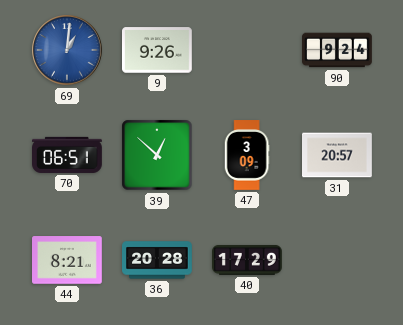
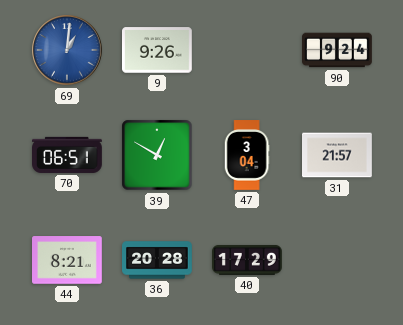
39: 12:52 -> 12:50 (157, 155)
47: 3:09 -> 3:04 (247, 155)
31: 20:57 -> 21:57 (338, 155)
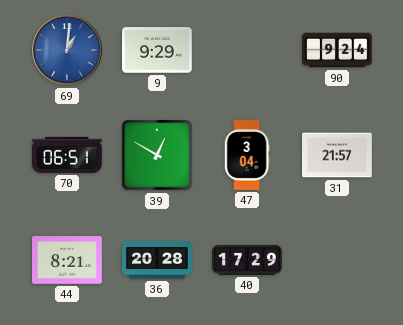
9: 9:26 -> 9:29 (158, 50)
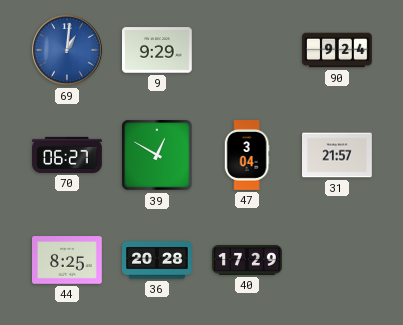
70: 06:51 -> 06:27 (68, 155)
44: 8:21 -> 8:25 (68, 260)
